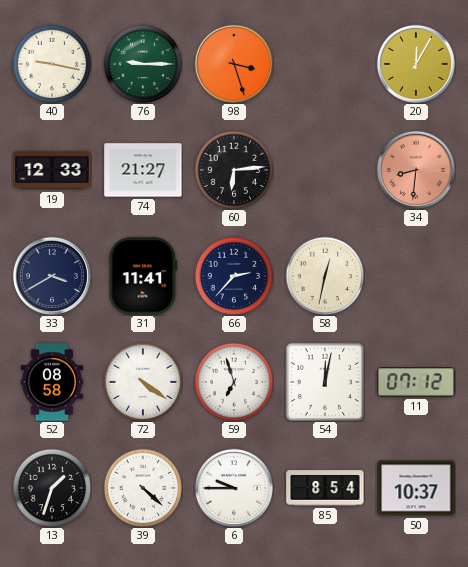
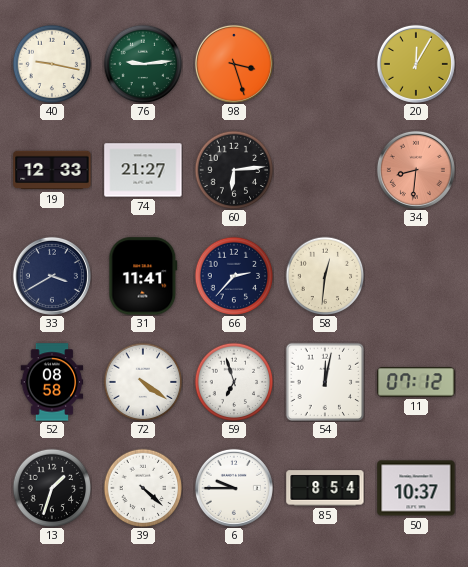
76: 9:15 -> 9:14 (143, 64)
58: 12:32 -> 12:31 (325, 276)
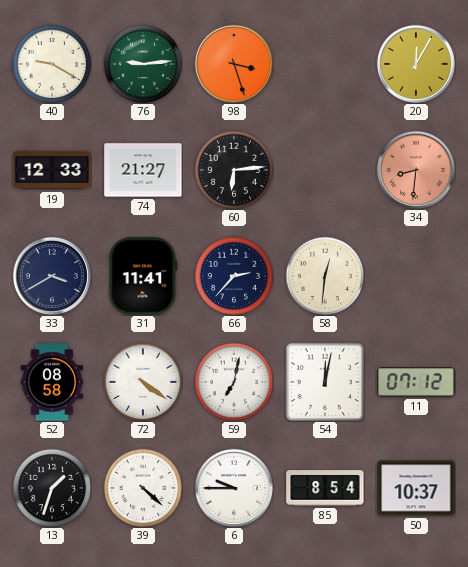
40: 9:17 -> 9:20 (52, 64)
59: 6:57 -> 7:02 (234, 382)
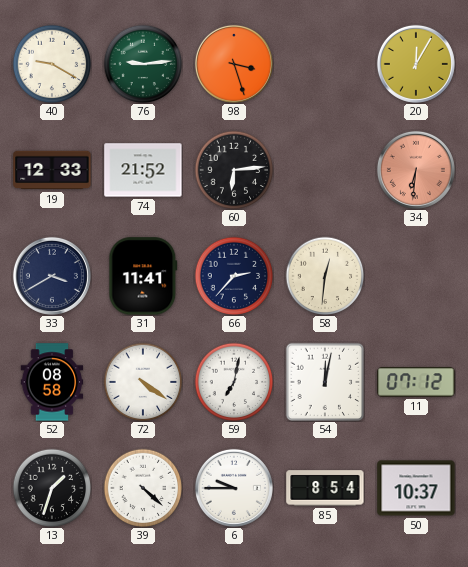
74: 21:27 -> 21:52 (143, 170)
34: 8:31 -> 6:31 (416, 170)
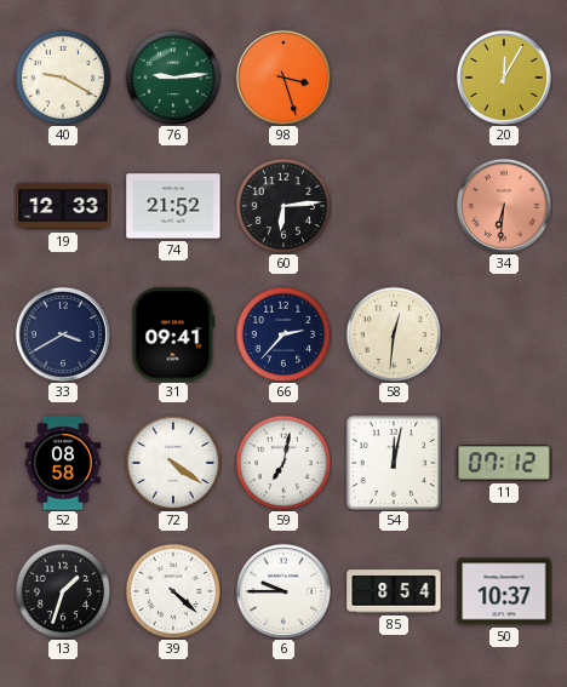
31: 11:41 -> 09:41 (173, 334)
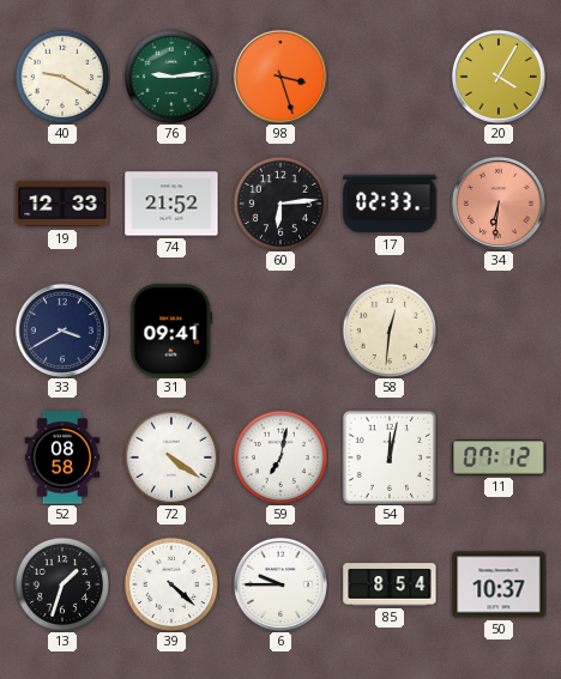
20: 12:05 -> 4:05 (499, 77)
17: none -> 02:33 (390, 204)
66: 2:37 -> none (283, 334)
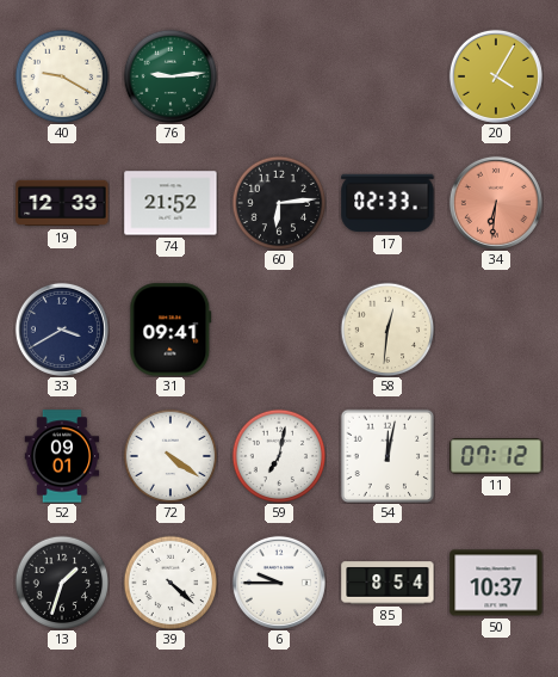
98: 3:27 -> none (280, 77)
52: 08:58 -> 09:01 (62, 456)
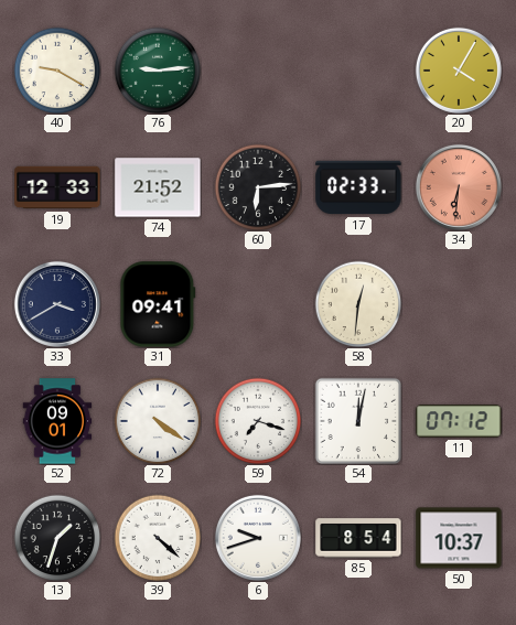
59: 7:02 -> 7:18 (258, 421)
6: 9:45 -> 9:42 (258, 538)
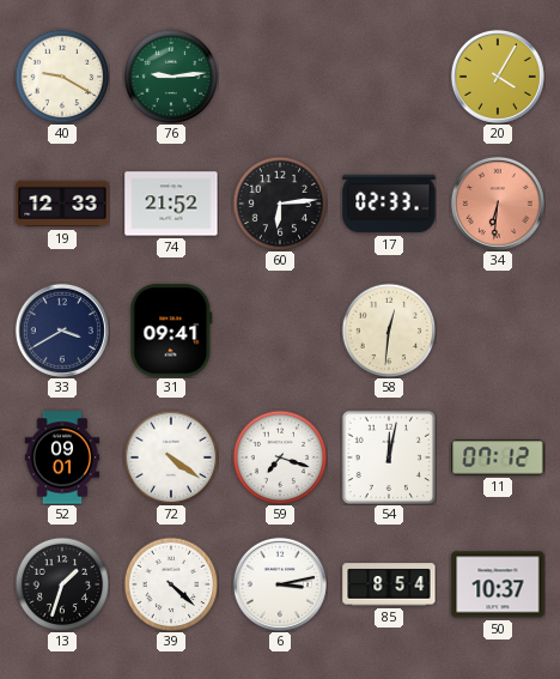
6: 9:42 -> 3:13 (280, 584)
